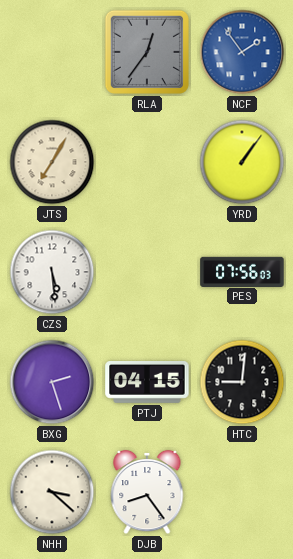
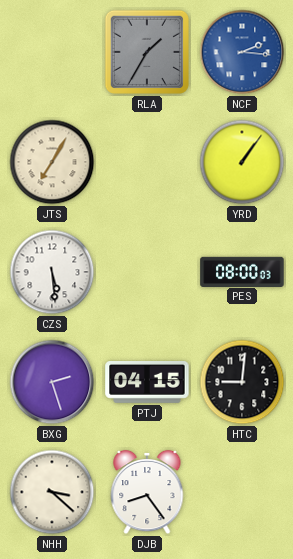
RLA: 12:36 -> 1:35 (147, 52)
NCF: 1:54 -> 2:16 (242, 52)
PES: 07:56 -> 08:00 (242, 271)
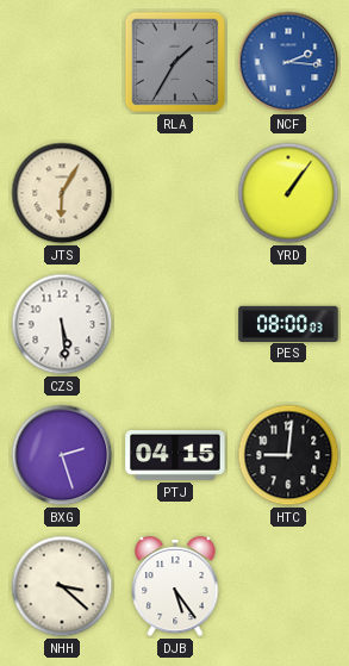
JTS: 7:05 -> 6:05 (62, 193)
DJB: 8:24 -> 5:24 (175, 586)
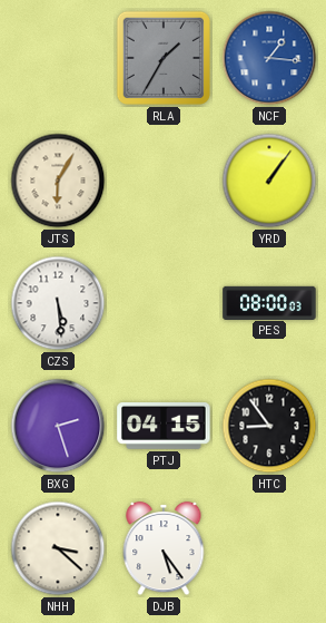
NCF: 2:16 -> 1:16 (269, 58)
HTC: 9:01 -> 8:54 (269, 426)
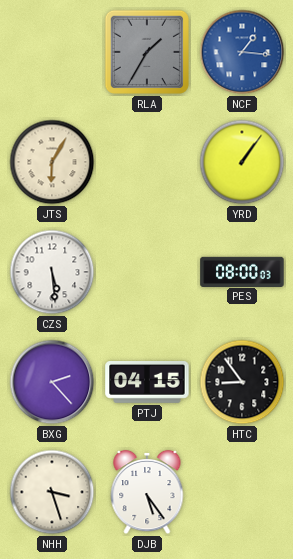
BXG: 2:27 -> 2:23 (52, 382)
NHH: 3:22 -> 3:27 (52, 492)
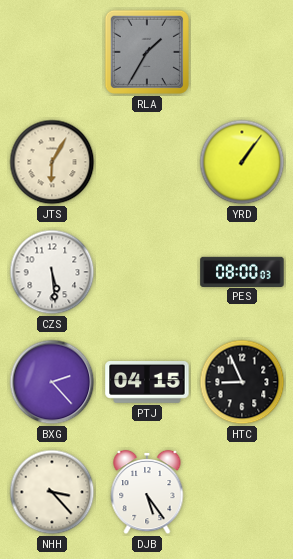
NCF: 1:16 -> none (242, 52)
HTC: 8:54 -> 8:56 (242, 382)
NHH: 3:27 -> 3:23 (52, 492)
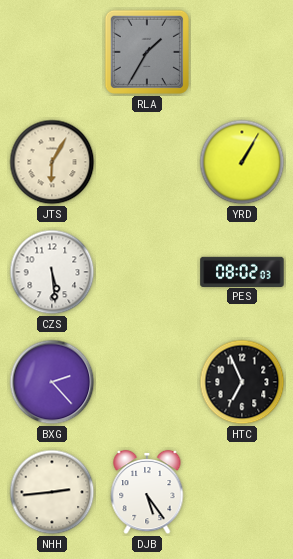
YRD: 1:06 -> 1:05 (242, 162)
PES: 08:00 -> 08:02 (242, 271)
PTJ: 04:15 -> none (147, 383)
HTC: 8:56 -> 6:56 (242, 382)
NHH: 3:23 -> 2:44 (52, 492)
